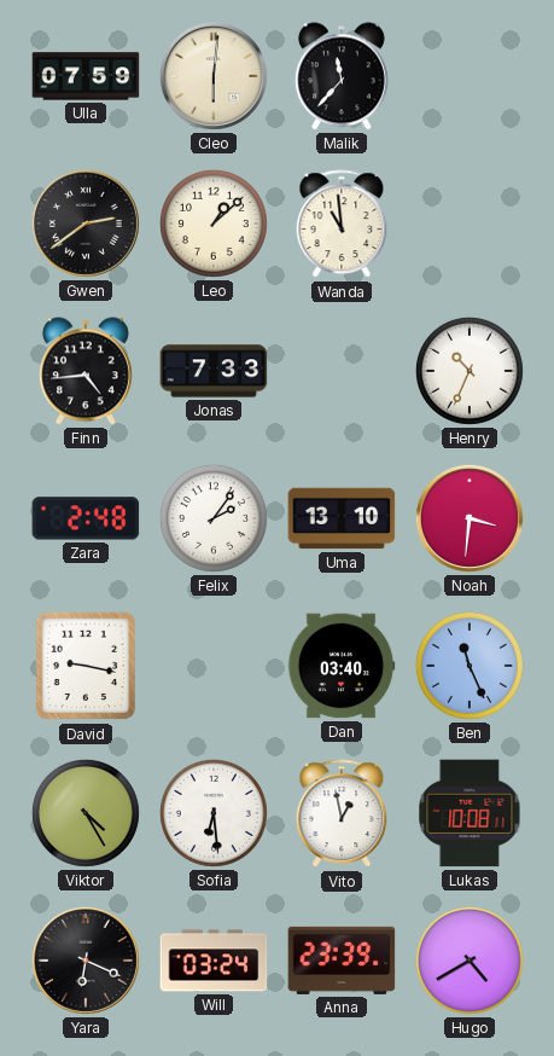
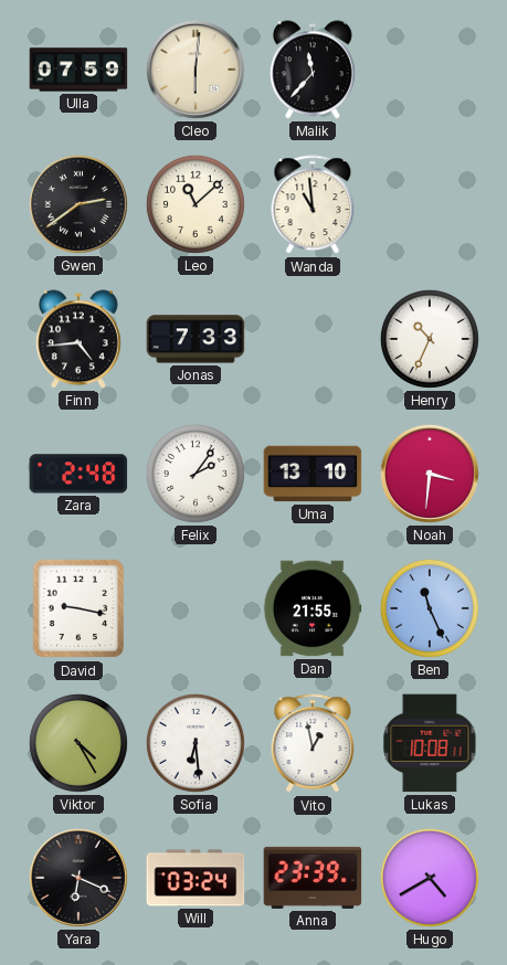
Leo: 1:08 -> 11:08 (196, 204)
Dan: 03:40 -> 21:55 (313, 608)
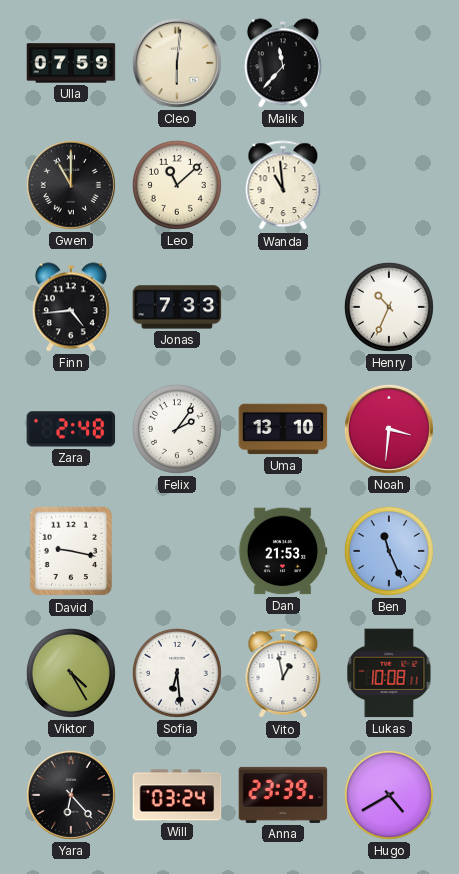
Gwen: 2:39 -> 11:00 (71, 185)
Dan: 21:55 -> 21:53 (283, 551)
Yara: 6:19 -> 6:23 (71, 795)
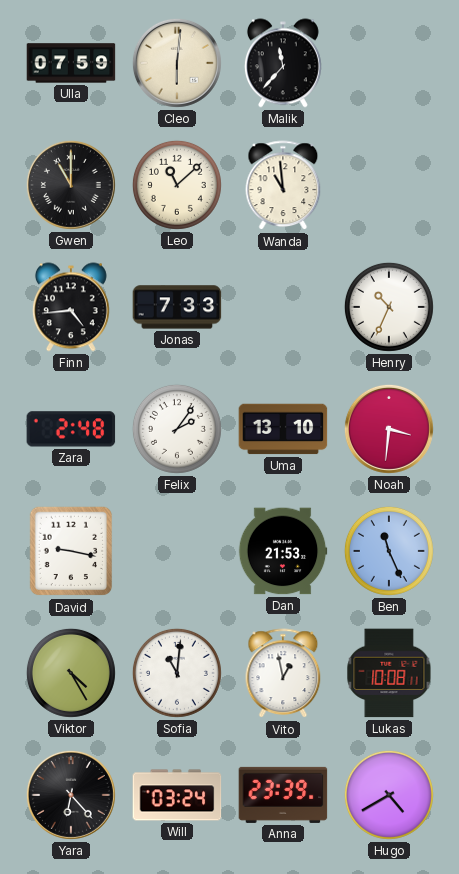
Sofia: 6:29 -> 11:01 (177, 673)
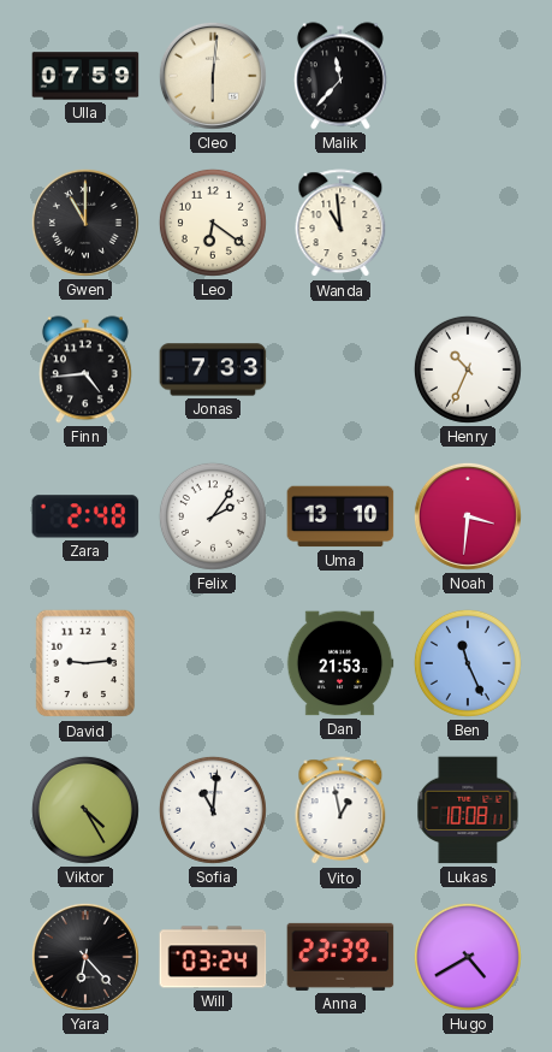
Leo: 11:08 -> 6:21 (213, 223)
David: 9:17 -> 9:14 (85, 663)
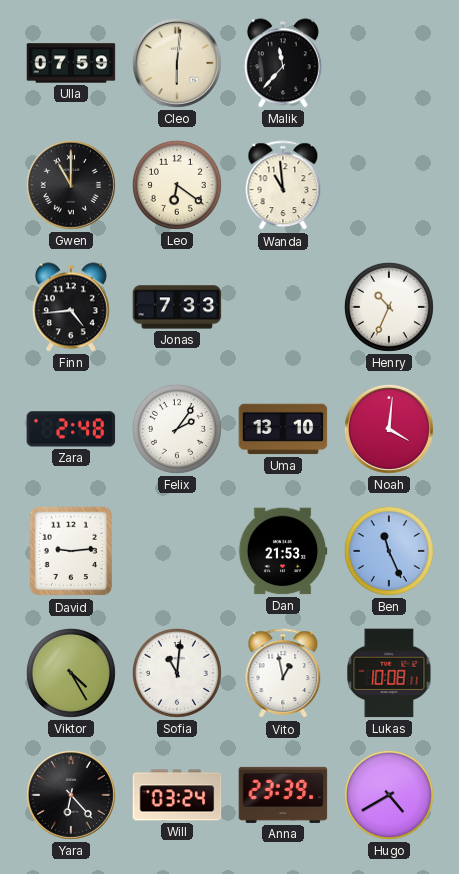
Noah: 3:31 -> 4:01 (389, 429)
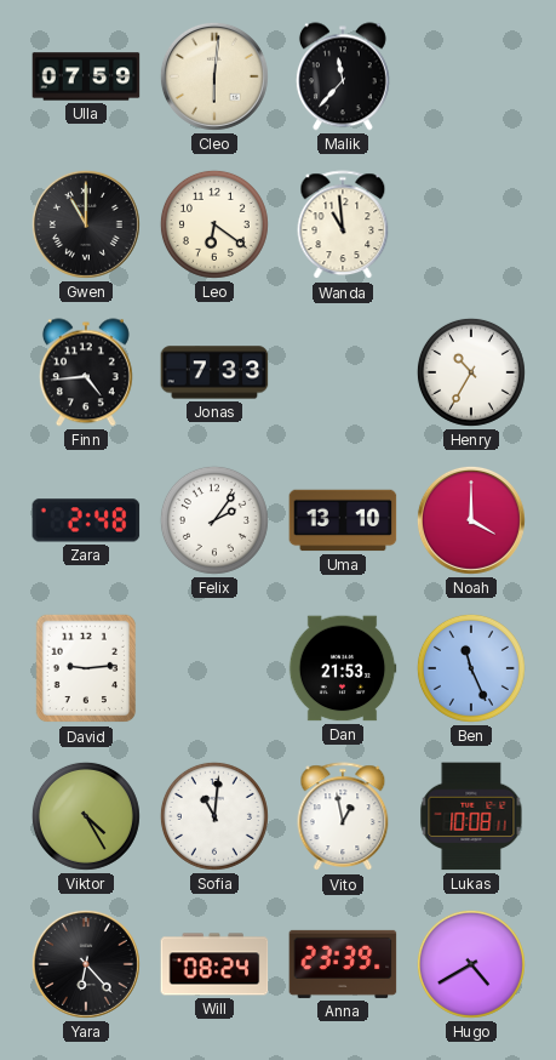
Henry: 10:34 -> 10:35 (471, 372)
Noah: 4:01 -> 4:00 (471, 520)
Will: 03:24 -> 08:24 (214, 964)
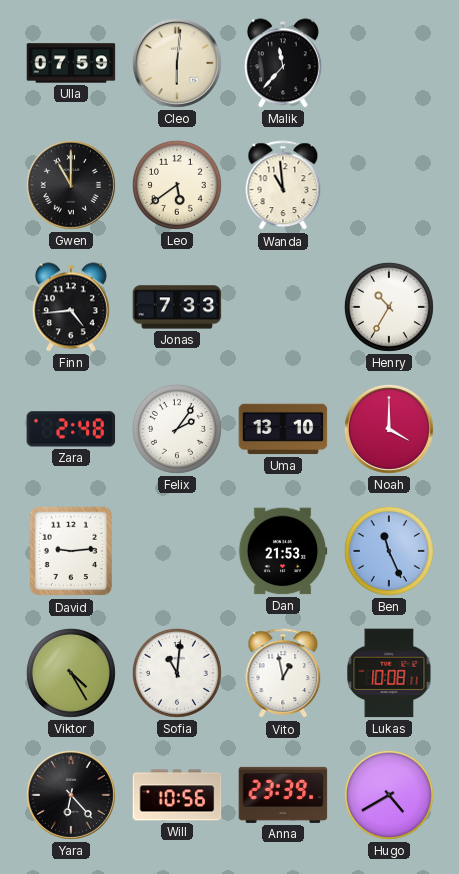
Leo: 6:21 -> 5:39 (177, 185)
Will: 08:24 -> 10:56 (177, 795)
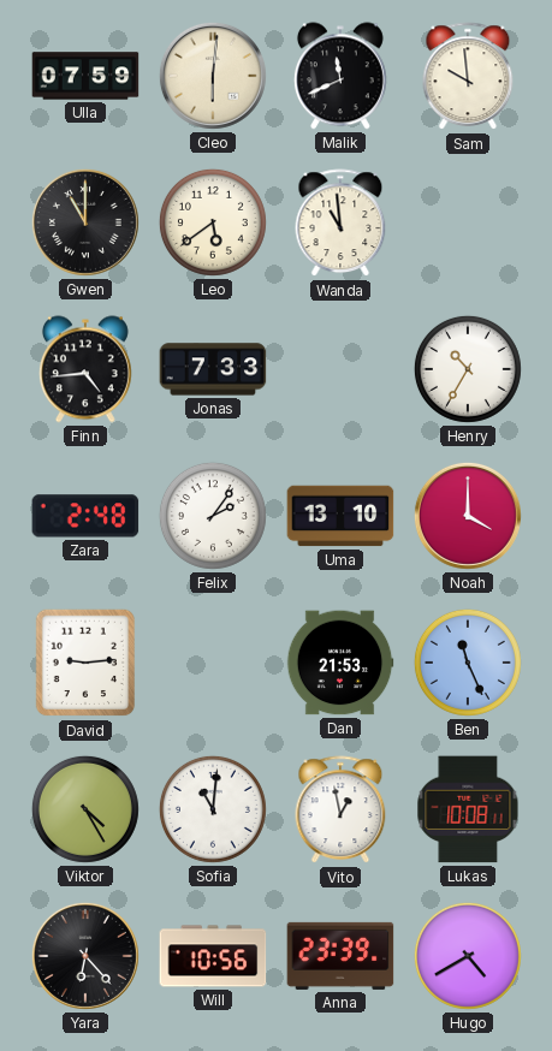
Malik: 11:37 -> 11:41 (340, 76)
Sam: none -> 9:59 (468, 77)
